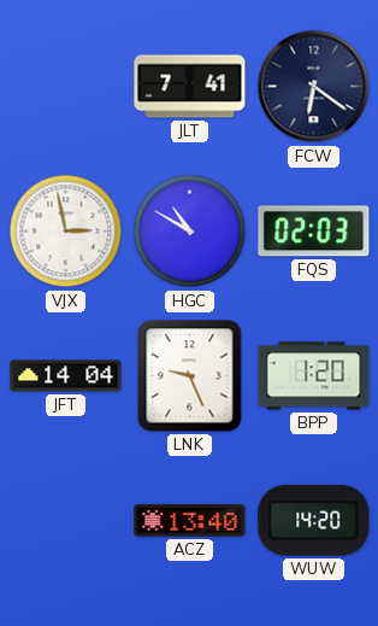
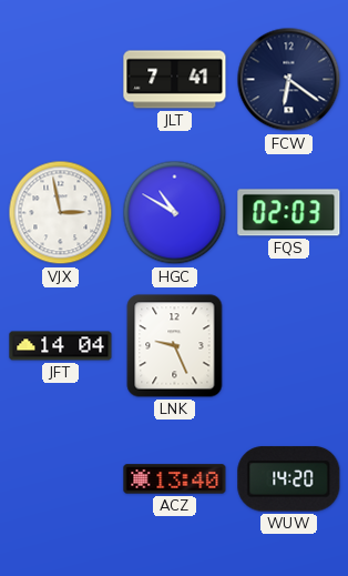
BPP: 1:20 -> none (314, 376)
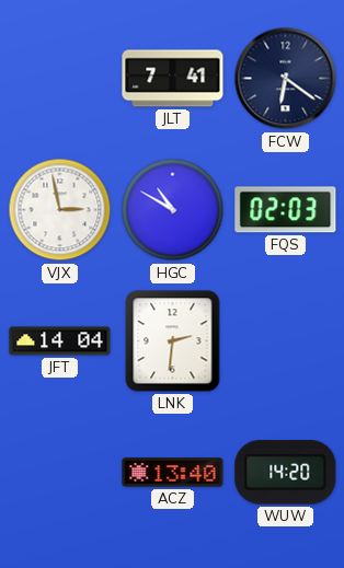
LNK: 9:26 -> 2:31 (173, 341)
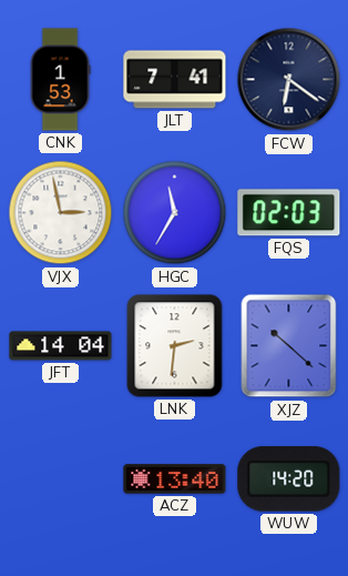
CNK: none -> 1:53 (60, 80)
HGC: 10:50 -> 11:35 (175, 213)
XJZ: none -> 10:22 (289, 346)
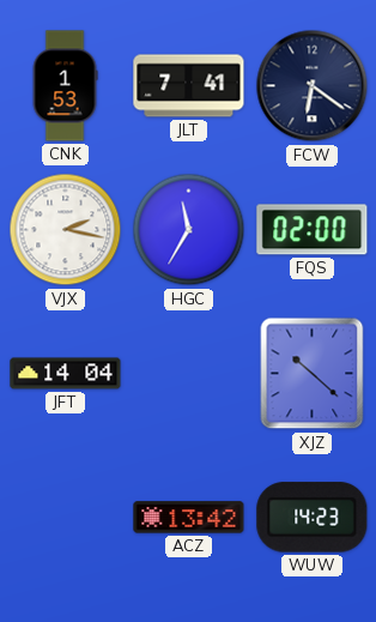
VJX: 2:58 -> 2:17 (66, 230)
FQS: 02:03 -> 02:00 (313, 230)
LNK: 2:31 -> none (175, 346)
ACZ: 13:40 -> 13:42 (189, 518)
WUW: 14:20 -> 14:23 (313, 518)
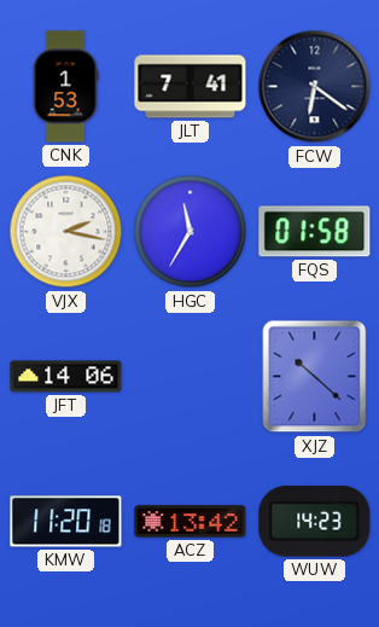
FQS: 02:00 -> 01:58 (315, 232)
JFT: 14:04 -> 14:06 (66, 377)
KMW: none -> 11:20 (66, 522)
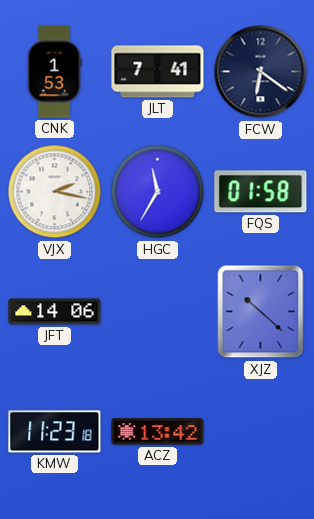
KMW: 11:20 -> 11:23 (55, 432)
WUW: 14:23 -> none (315, 522)
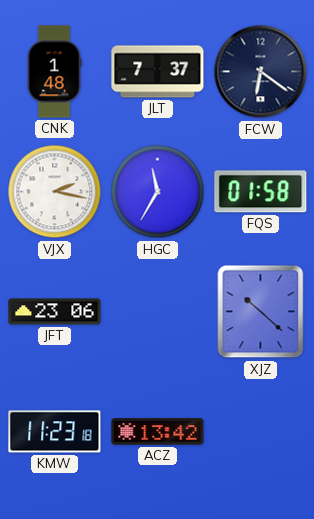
CNK: 1:53 -> 1:48 (54, 72)
JLT: 7:41 -> 7:37 (158, 72)
JFT: 14:06 -> 23:06 (55, 312)
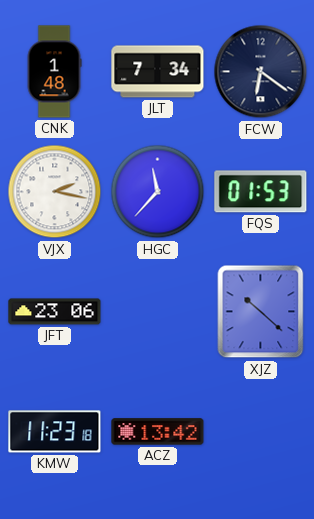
JLT: 7:37 -> 7:34 (158, 72)
HGC: 11:35 -> 11:37 (158, 192)
FQS: 01:58 -> 01:53 (261, 192)
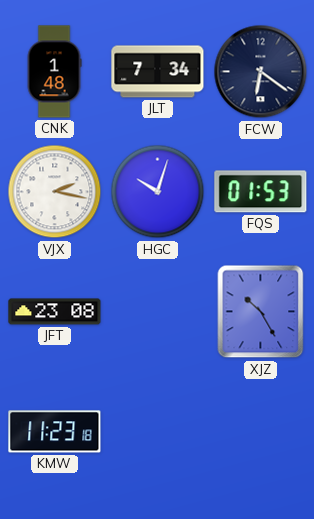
HGC: 11:37 -> 10:03 (158, 192)
JFT: 23:06 -> 23:08 (55, 312)
XJZ: 10:22 -> 10:25 (261, 312)
ACZ: 13:42 -> none (158, 432)
